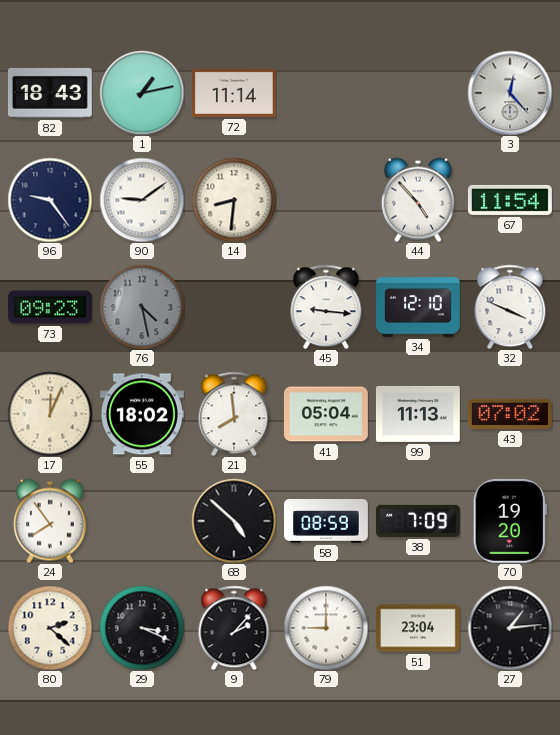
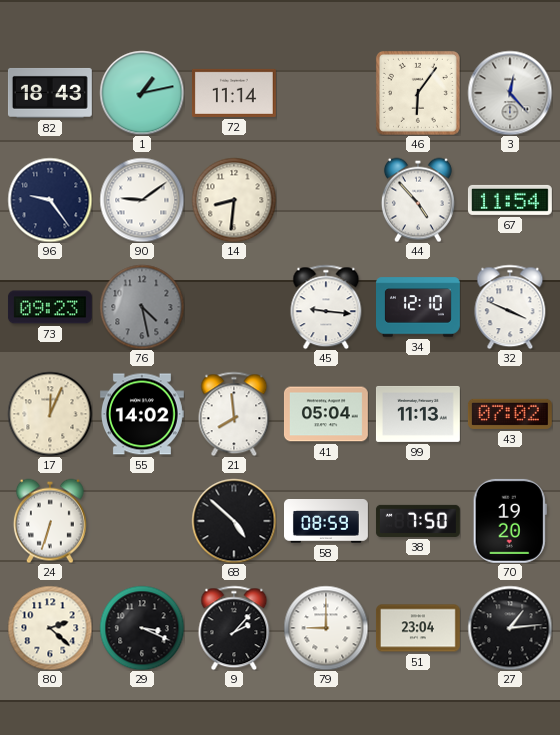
46: none -> 6:06 (418, 93)
55: 18:02 -> 14:02 (142, 414)
24: 7:54 -> 6:33 (50, 521)
38: 7:09 -> 7:50 (418, 521)
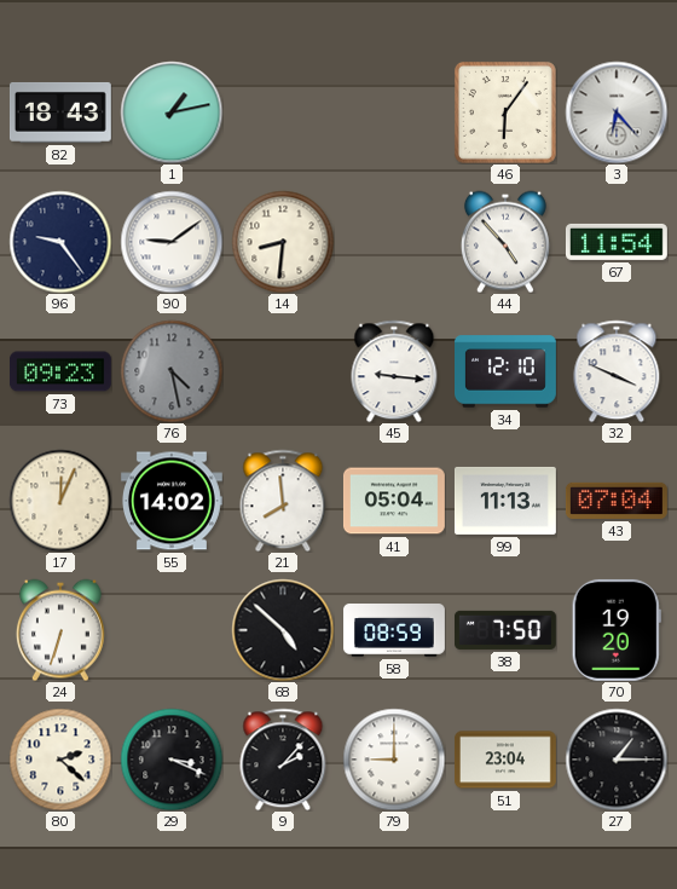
72: 11:14 -> none (234, 93)
3: 12:23 -> 6:23 (617, 112)
43: 07:02 -> 07:04 (617, 501)
27: 1:14 -> 1:15 (617, 760)
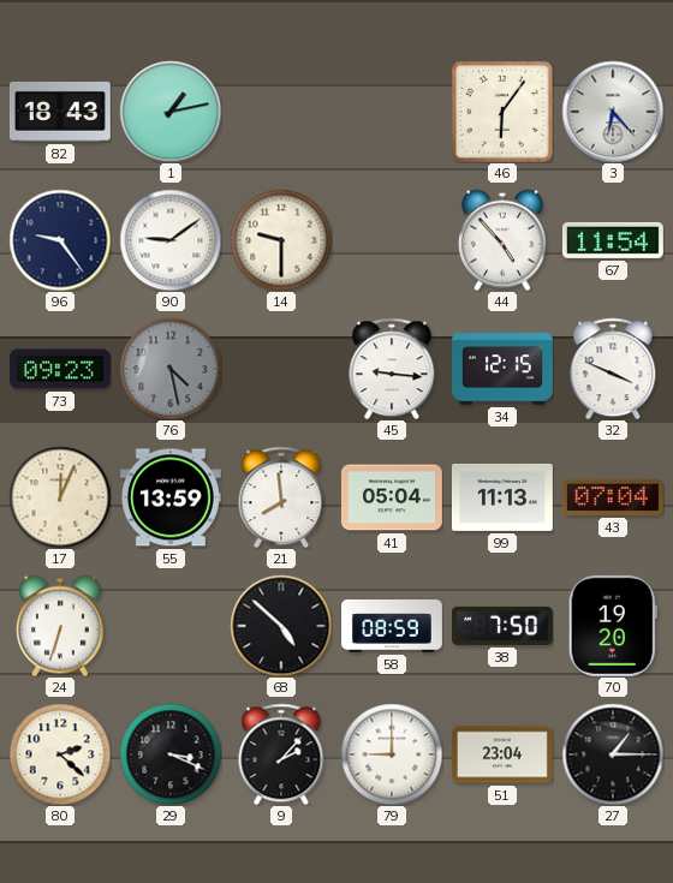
14: 8:31 -> 9:30 (281, 240)
34: 12:10 -> 12:15 (504, 369)
55: 14:02 -> 13:59 (171, 497)
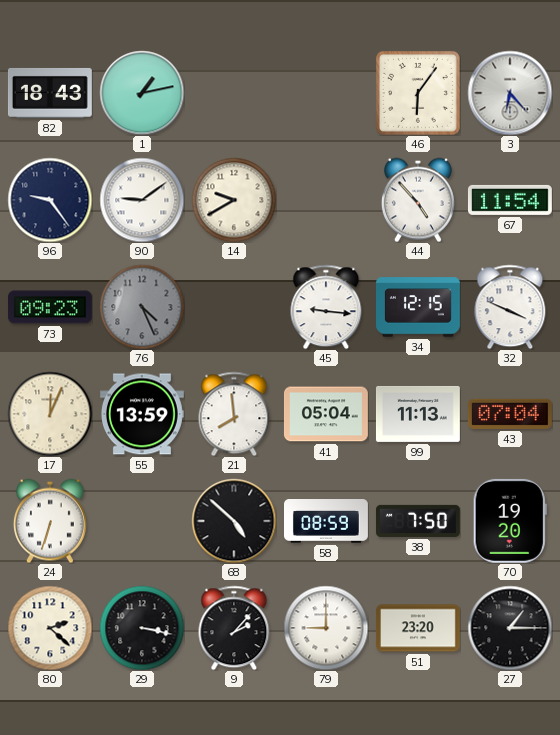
14: 9:30 -> 9:40 (234, 200)
76: 4:28 -> 4:26 (142, 307)
29: 3:19 -> 3:17 (142, 628)
51: 23:04 -> 23:20 (418, 628)
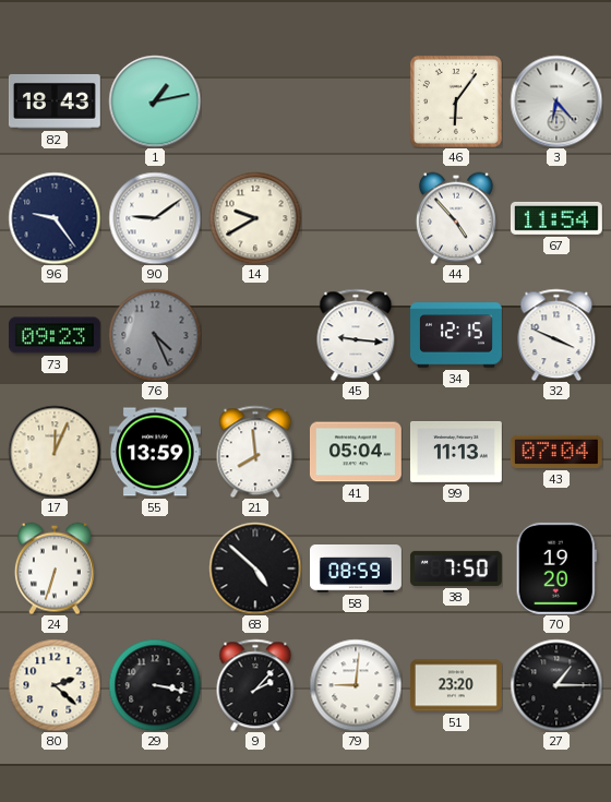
79: 9:00 -> 9:01 (356, 685)
